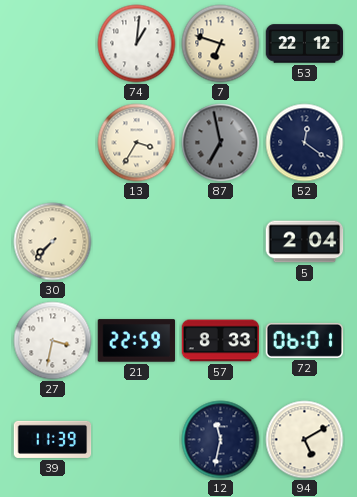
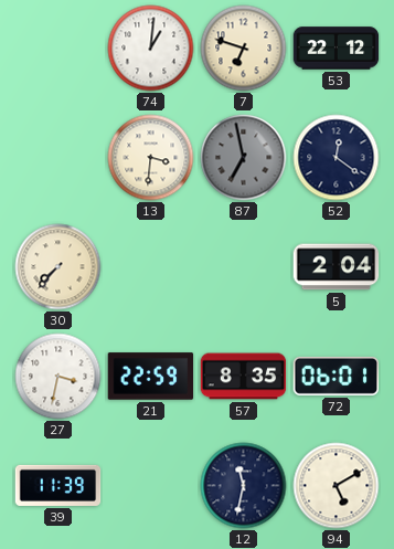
13: 3:35 -> 3:31 (151, 158)
57: 8:33 -> 8:35 (244, 377)
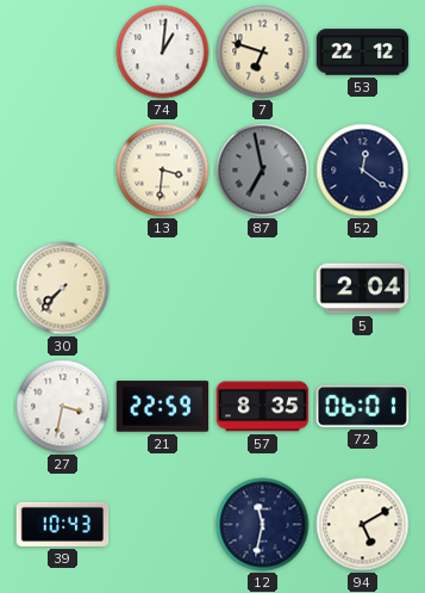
39: 11:39 -> 10:43 (63, 524)
